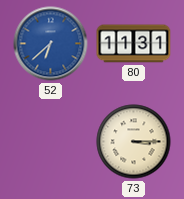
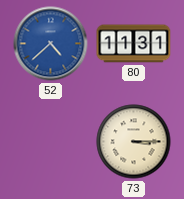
52: 6:38 -> 4:38 (51, 44)
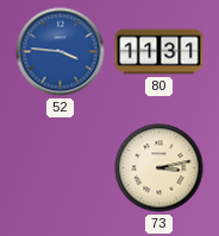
52: 4:38 -> 3:46 (61, 52)
73: 3:15 -> 3:13 (159, 168)
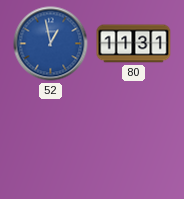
52: 3:46 -> 12:58 (51, 44)
73: 3:13 -> none (159, 168)
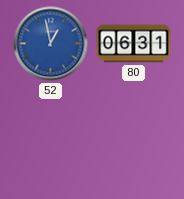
80: 11:31 -> 06:31 (134, 44)
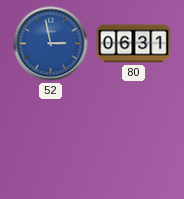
52: 12:58 -> 2:58 (51, 44)
